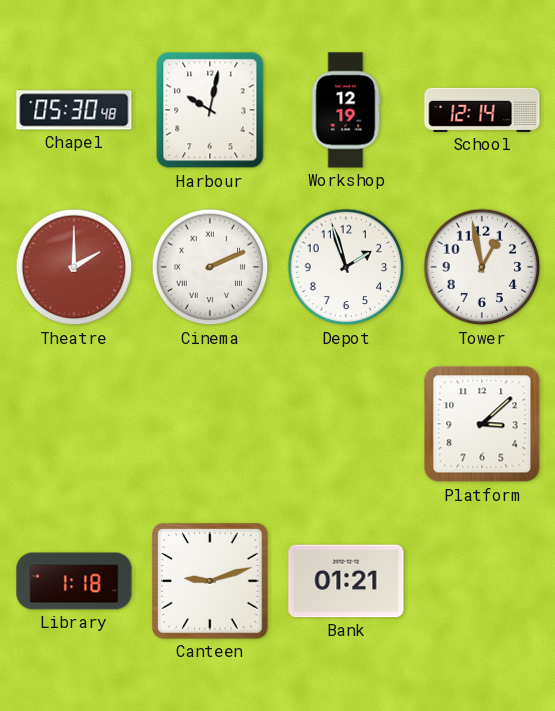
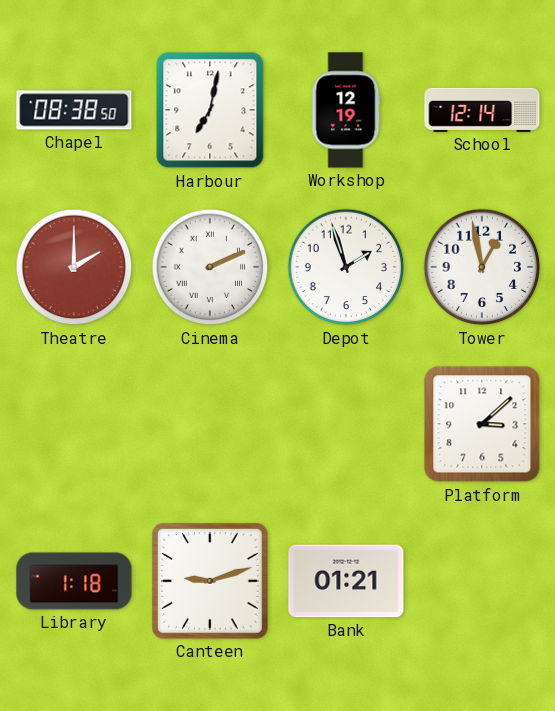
Chapel: 05:30 -> 08:38 (74, 110)
Harbour: 10:02 -> 7:02 (210, 110)
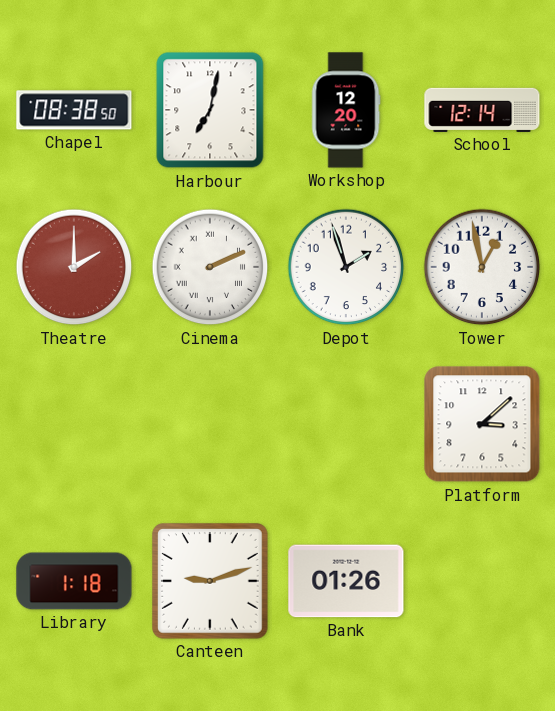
Workshop: 12:19 -> 12:20 (346, 110)
Bank: 01:21 -> 01:26 (346, 581)
